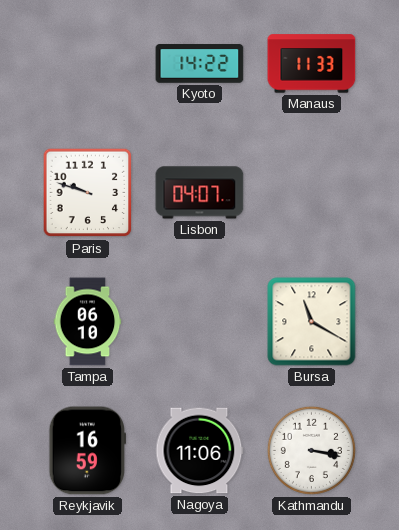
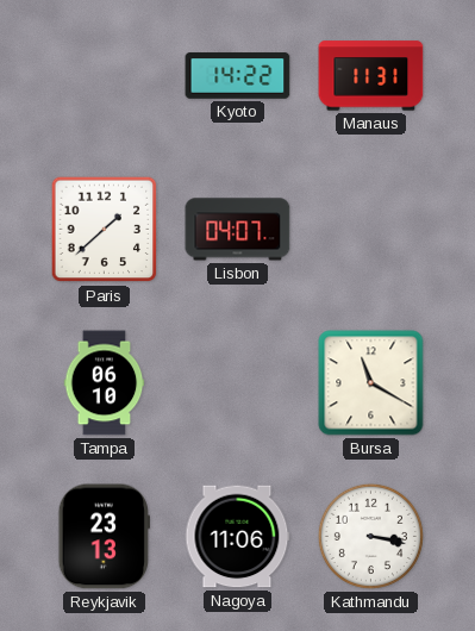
Manaus: 11:33 -> 11:31 (371, 76)
Paris: 9:48 -> 1:38 (105, 230)
Reykjavik: 16:59 -> 23:13 (104, 537)
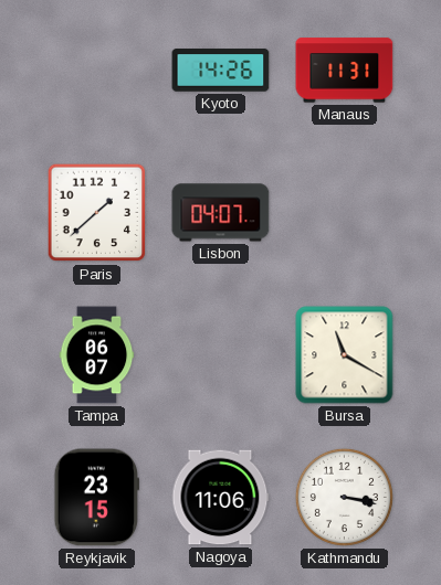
Kyoto: 14:22 -> 14:26 (221, 71)
Tampa: 06:10 -> 06:07 (97, 355)
Reykjavik: 23:13 -> 23:15 (96, 498)
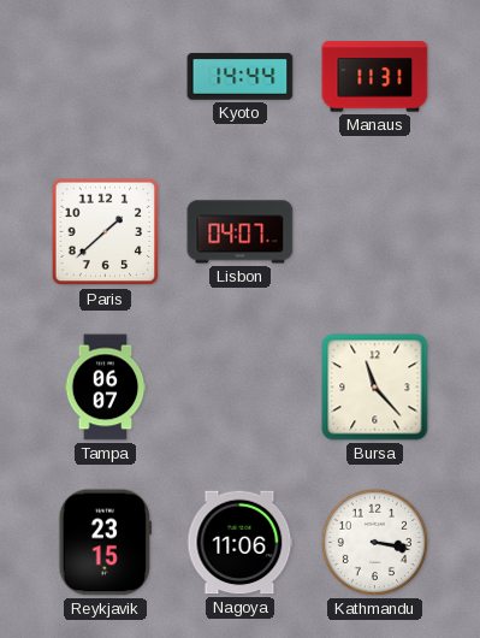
Kyoto: 14:26 -> 14:44 (241, 77)
Bursa: 11:20 -> 11:23 (375, 388)
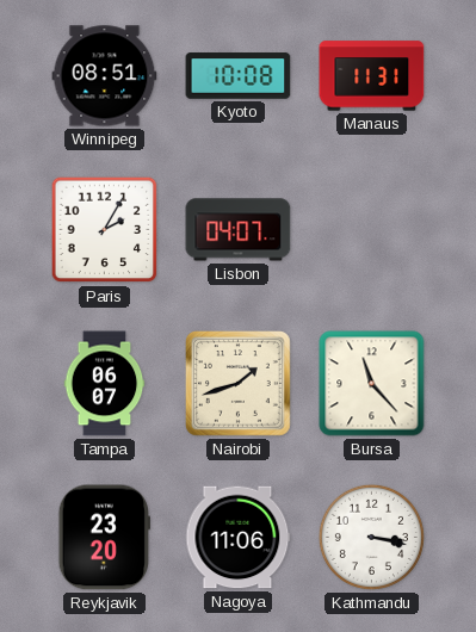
Winnipeg: none -> 08:51 (105, 76)
Kyoto: 14:44 -> 10:08 (239, 76)
Paris: 1:38 -> 2:05 (105, 230)
Nairobi: none -> 1:42 (239, 384)
Reykjavik: 23:15 -> 23:20 (104, 538)
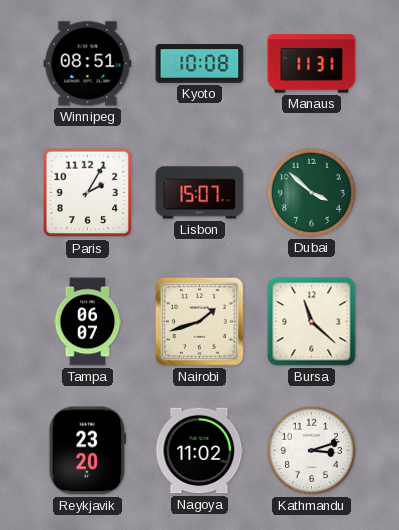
Lisbon: 04:07 -> 15:07 (200, 193)
Dubai: none -> 3:52 (311, 192)
Bursa: 11:23 -> 11:22 (312, 322)
Nagoya: 11:06 -> 11:02 (200, 451)
Kathmandu: 3:17 -> 3:12 (311, 450)
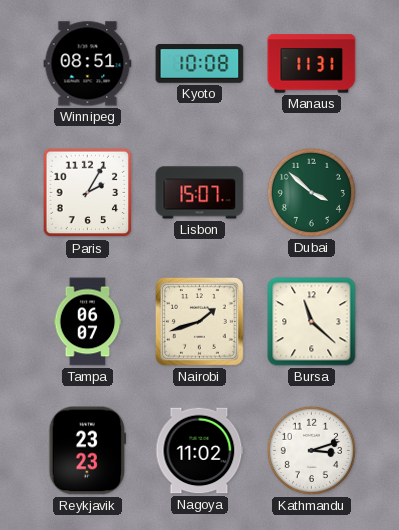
Reykjavik: 23:20 -> 23:23 (87, 451)
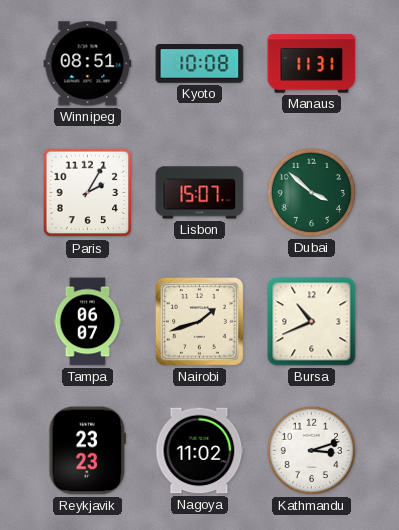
Bursa: 11:22 -> 10:41 (312, 322)
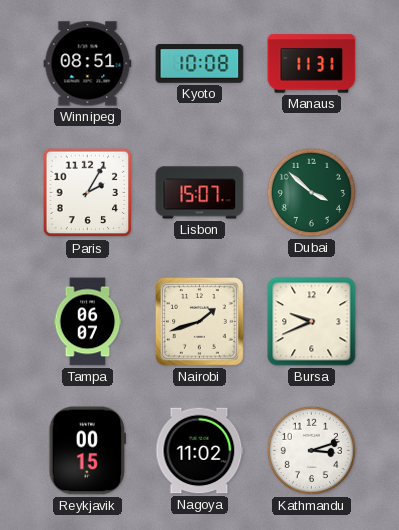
Bursa: 10:41 -> 9:41 (312, 322)
Reykjavik: 23:23 -> 00:15 (87, 451)
